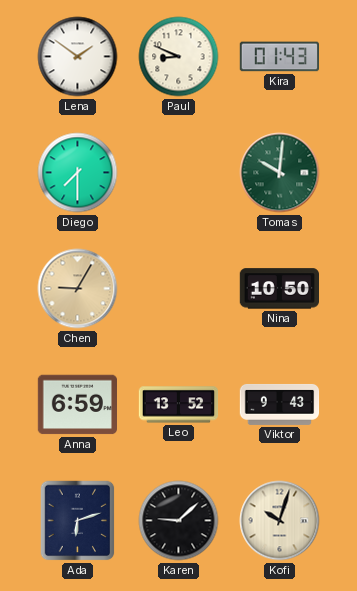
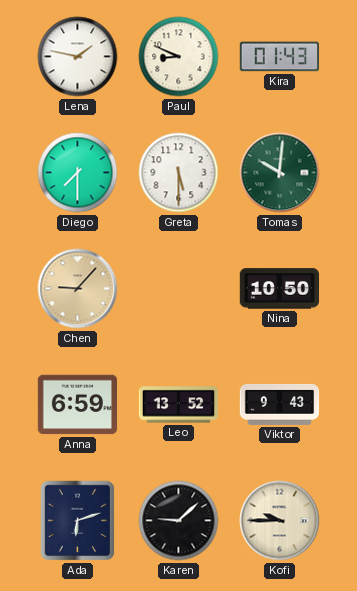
Lena: 1:51 -> 1:47 (78, 57)
Greta: none -> 5:30 (179, 173)
Chen: 9:05 -> 9:07 (78, 289)
Kofi: 10:03 -> 9:45 (280, 521)
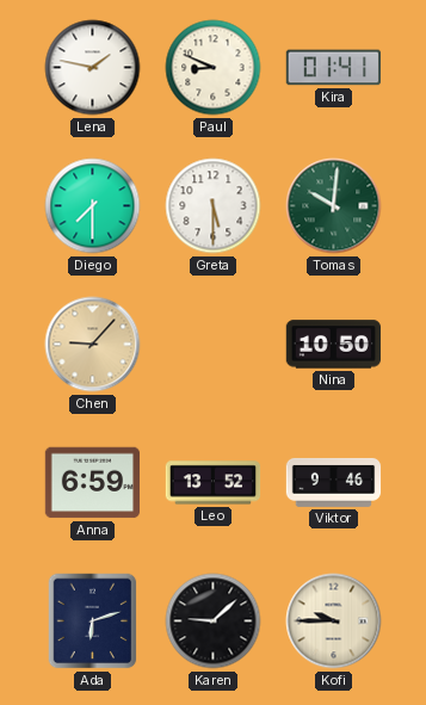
Kira: 01:43 -> 01:41 (333, 68)
Viktor: 9:43 -> 9:46 (334, 482)
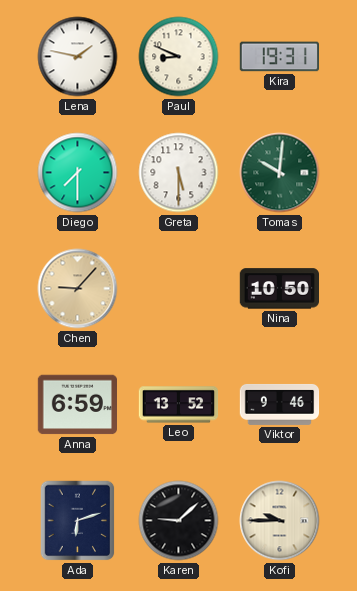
Kira: 01:41 -> 19:31 (279, 57)
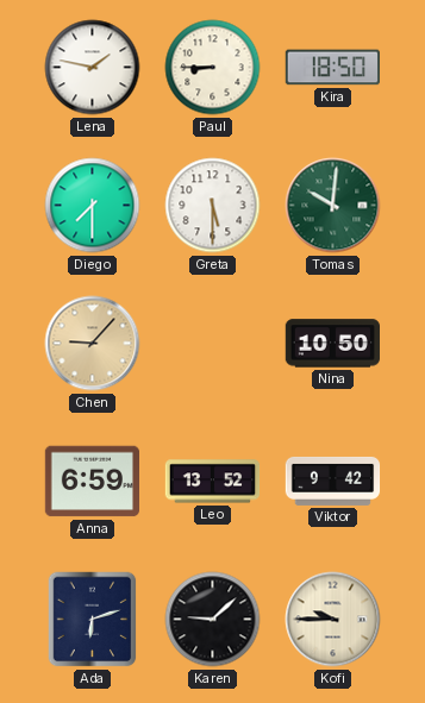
Paul: 8:49 -> 8:45 (213, 68)
Kira: 19:31 -> 18:50 (332, 68)
Viktor: 9:46 -> 9:42 (333, 481)
